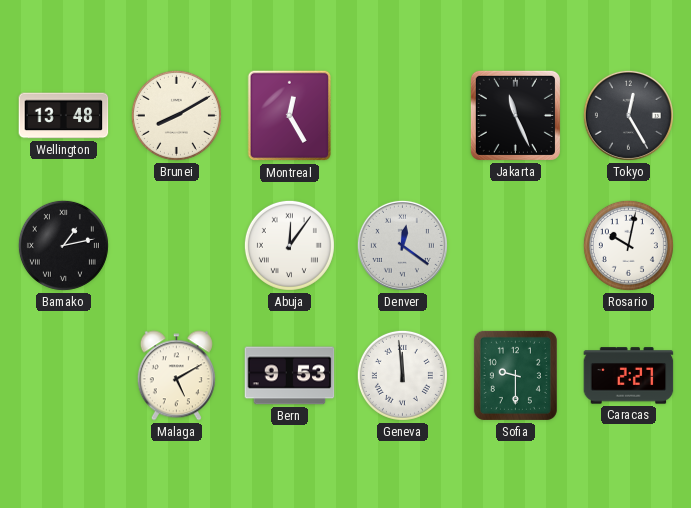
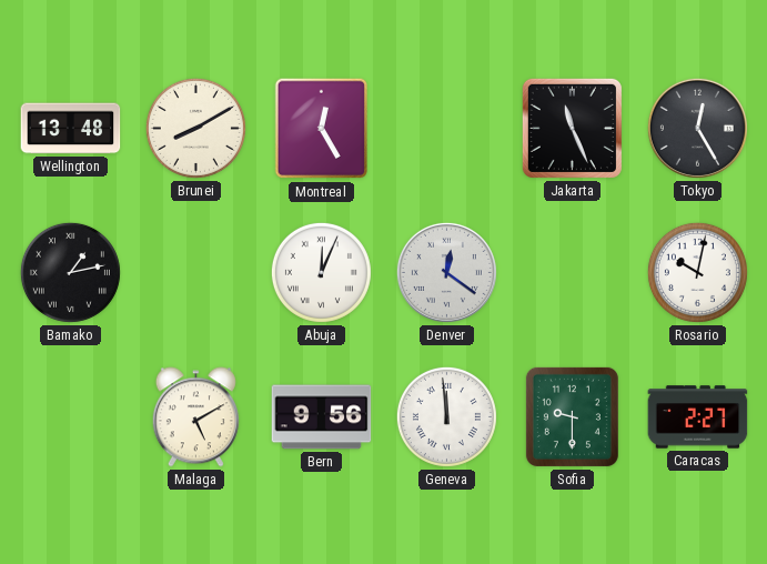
Abuja: 12:06 -> 12:04 (321, 272)
Bern: 9:53 -> 9:56 (322, 417)
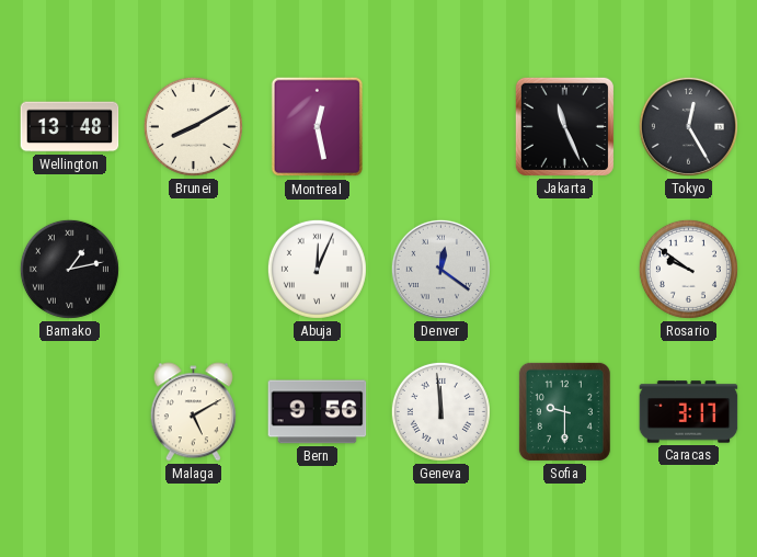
Montreal: 12:25 -> 12:28 (318, 127)
Rosario: 10:02 -> 9:51 (688, 269)
Caracas: 2:27 -> 3:17 (689, 412)
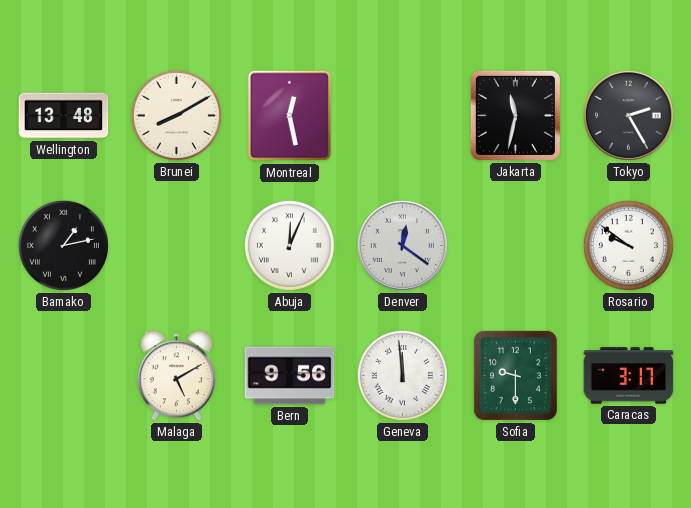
Jakarta: 11:26 -> 11:32 (515, 115)
Tokyo: 12:25 -> 2:25 (628, 115)
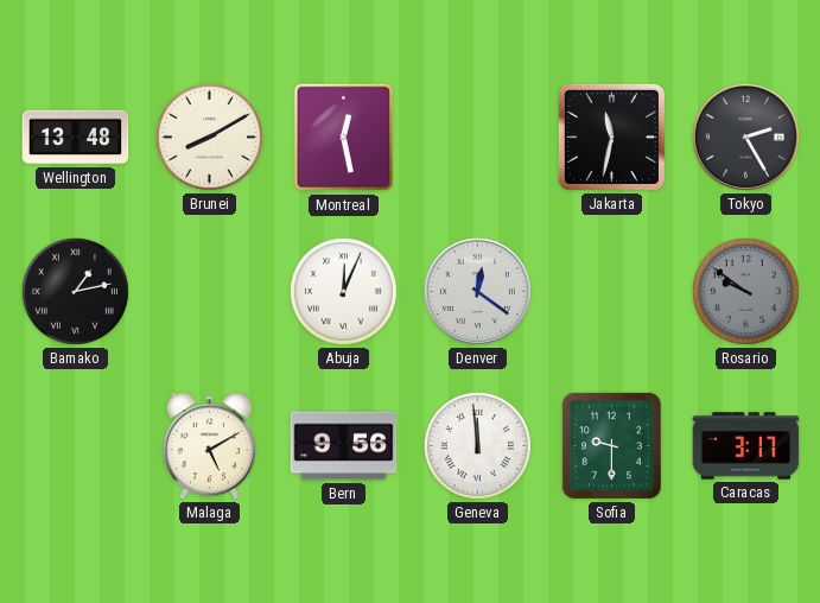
Rosario dial: white -> grey (745, 291)
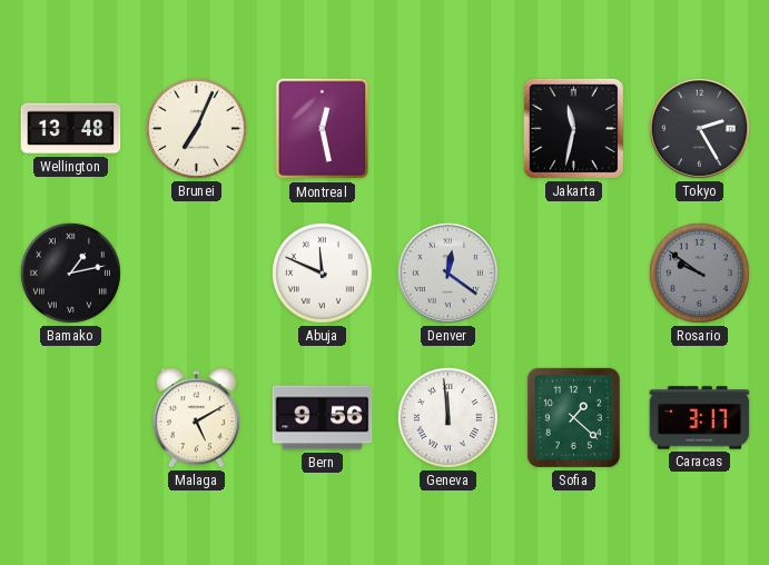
Brunei: 8:10 -> 7:04 (196, 128)
Abuja: 12:04 -> 11:49 (322, 272)
Sofia: 9:30 -> 1:22 (573, 417)
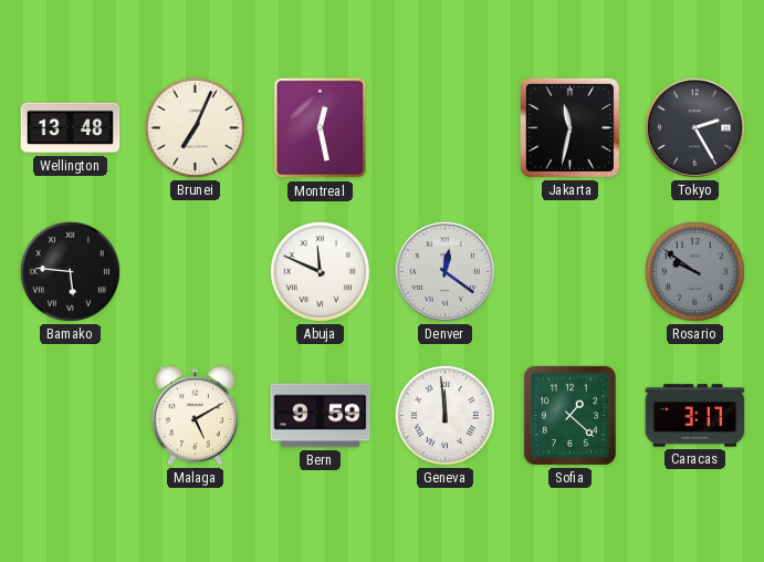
Bamako: 1:13 -> 5:46 (70, 271)
Bern: 9:56 -> 9:59 (321, 416)
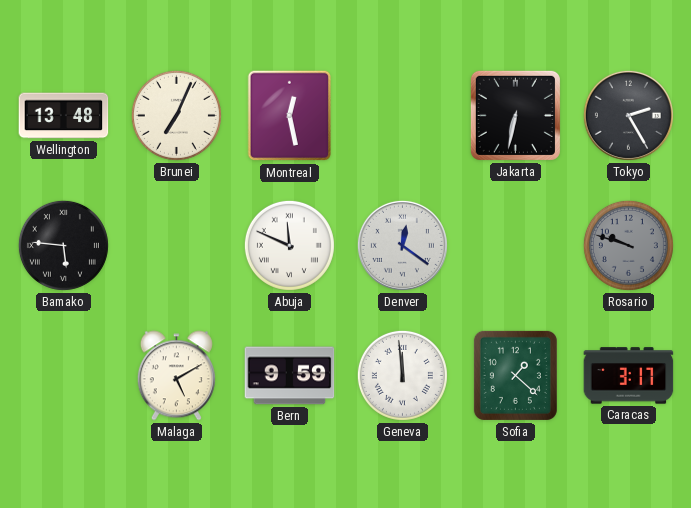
Jakarta: 11:32 -> 6:32 (515, 115)
Rosario: 9:51 -> 9:48 (628, 245)
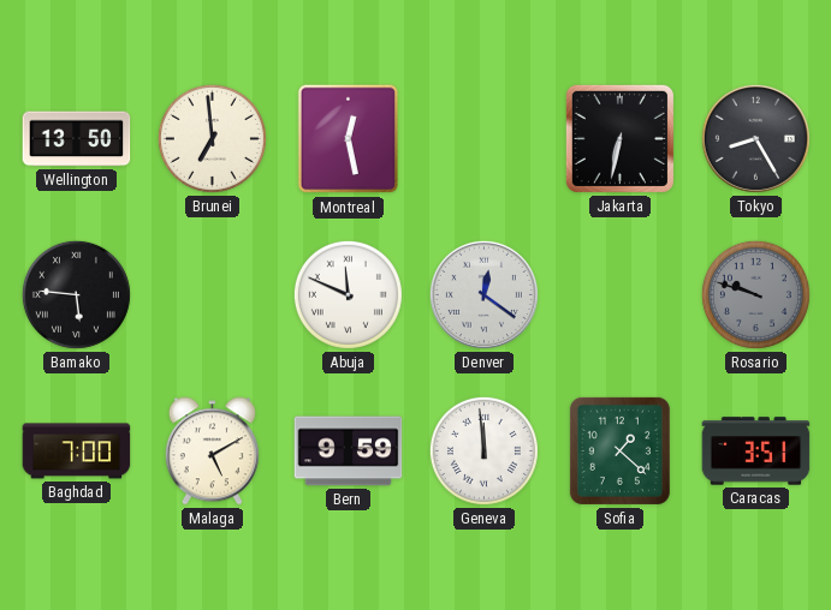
Wellington: 13:48 -> 13:50 (77, 139)
Brunei: 7:04 -> 6:59 (212, 138)
Tokyo: 2:25 -> 8:25 (755, 138)
Baghdad: none -> 7:00 (77, 451)
Caracas: 3:17 -> 3:51 (756, 451)
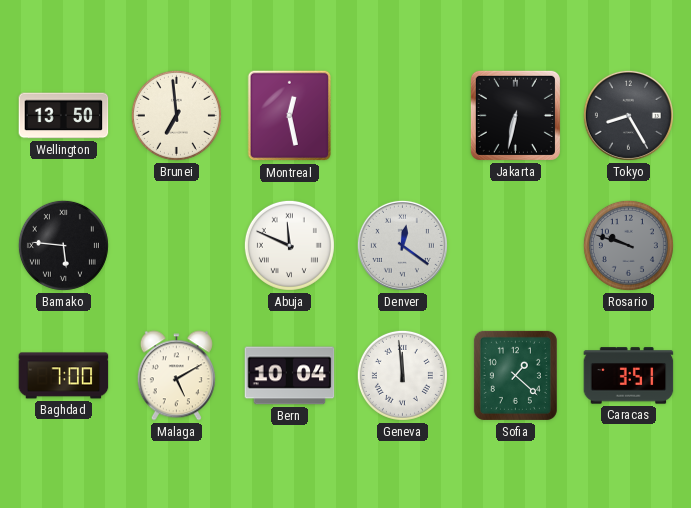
Bern: 9:59 -> 10:04 (290, 376)
